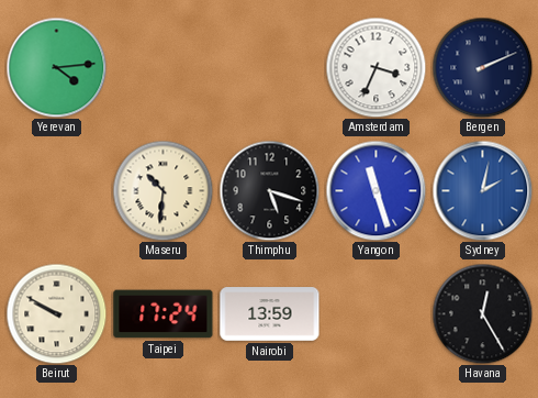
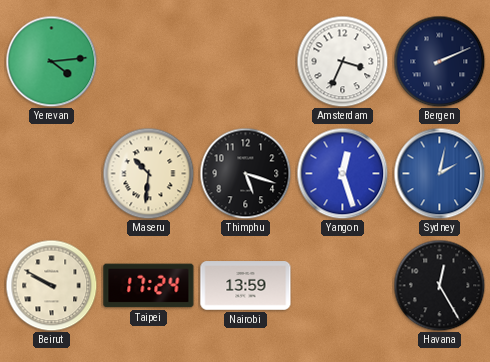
Yangon: 11:27 -> 12:27 (342, 173)
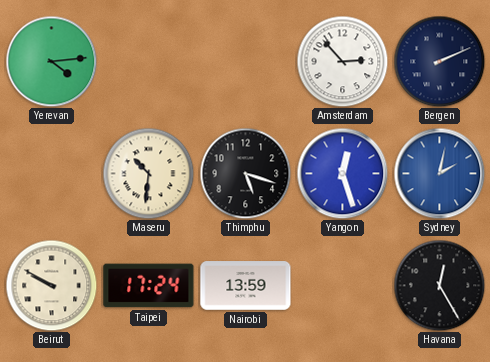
Amsterdam: 3:34 -> 2:53 (342, 61)
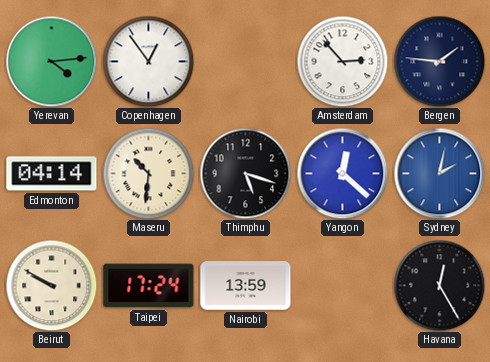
Copenhagen: none -> 12:54 (148, 61)
Bergen: 2:11 -> 1:46 (439, 61)
Edmonton: none -> 04:14 (52, 174)
Yangon: 12:27 -> 12:22 (342, 173)
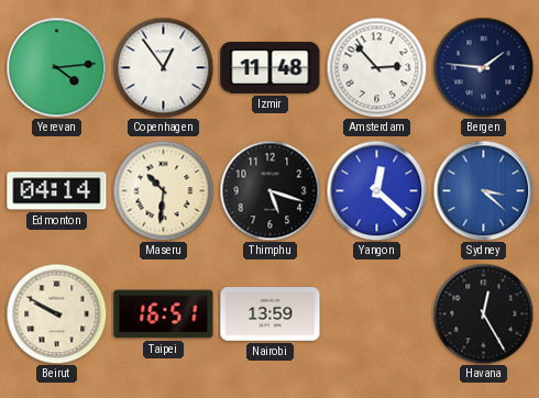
Izmir: none -> 11:48 (271, 68)
Sydney: 2:02 -> 3:22 (483, 190)
Taipei: 17:24 -> 16:51 (164, 314)
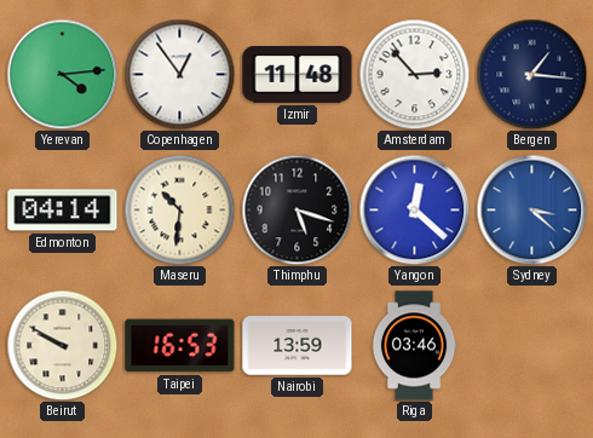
Bergen: 1:46 -> 1:16 (531, 74)
Taipei: 16:51 -> 16:53 (180, 346)
Riga: none -> 03:46 (414, 346)
Havana: 12:25 -> none (483, 313)
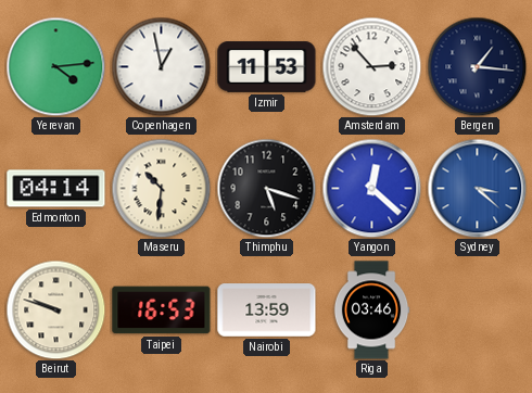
Copenhagen: 12:54 -> 12:58 (161, 66)
Izmir: 11:48 -> 11:53 (267, 67)
Beirut: 9:50 -> 9:48 (55, 309)
